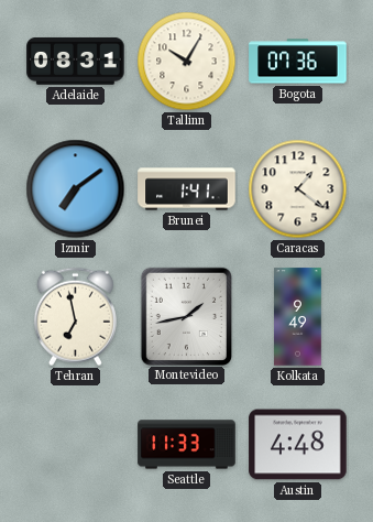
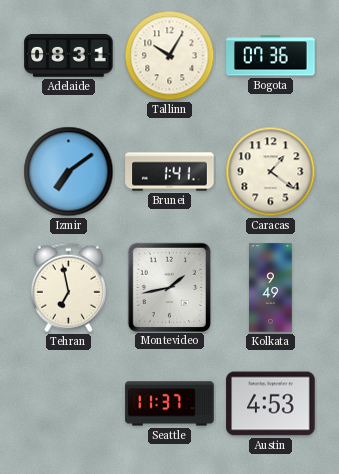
Seattle: 11:33 -> 11:37 (170, 404)
Austin: 4:48 -> 4:53 (271, 404)
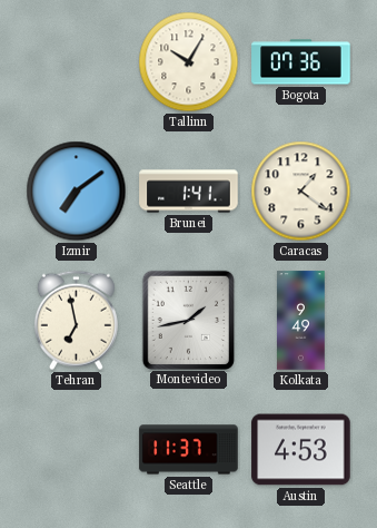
Adelaide: 08:31 -> none (69, 56)
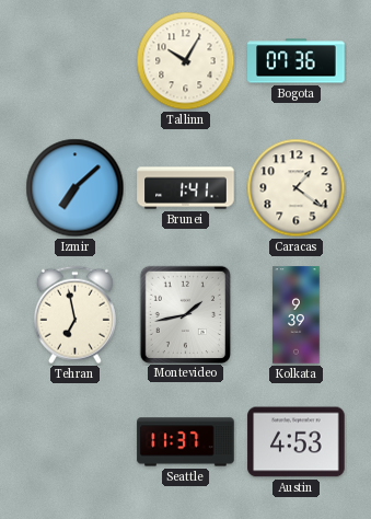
Izmir: 7:09 -> 7:08 (76, 188)
Kolkata: 9:49 -> 9:39 (297, 315)
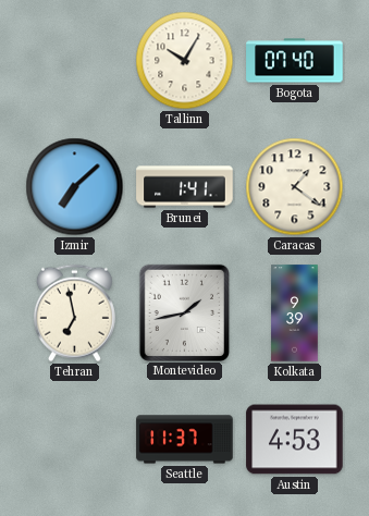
Bogota: 07:36 -> 07:40 (295, 61)
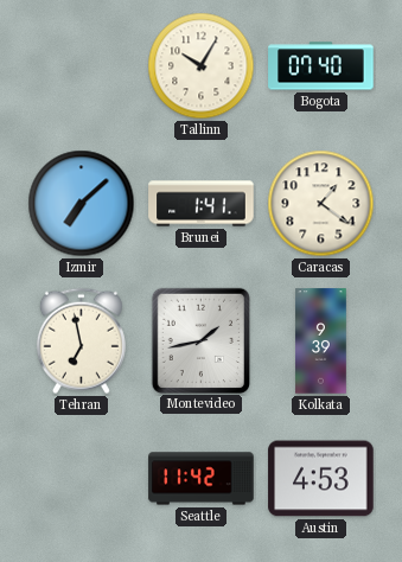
Seattle: 11:37 -> 11:42 (202, 479)
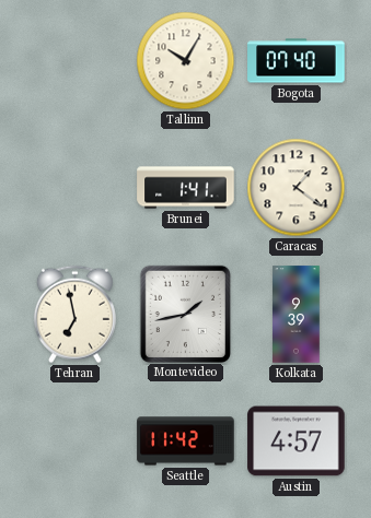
Izmir: 7:08 -> none (82, 204)
Austin: 4:53 -> 4:57 (297, 442)
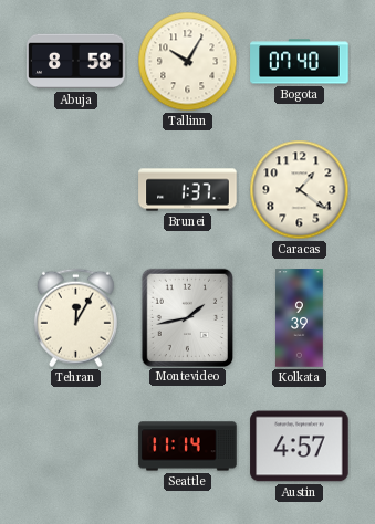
Abuja: none -> 8:58 (76, 62)
Brunei: 1:41 -> 1:37 (188, 190)
Tehran: 6:58 -> 12:05 (75, 318)
Seattle: 11:42 -> 11:14 (188, 447)
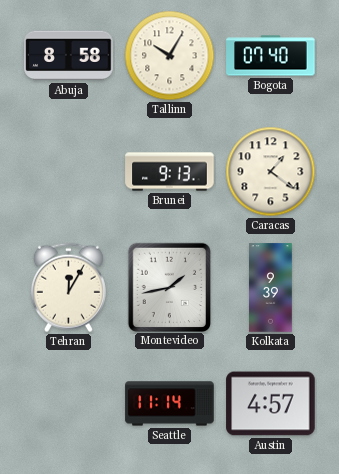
Brunei: 1:37 -> 9:13 (170, 172)
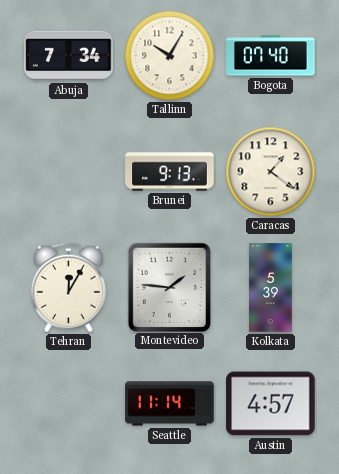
Abuja: 8:58 -> 7:34 (69, 56)
Montevideo: 1:43 -> 1:46 (169, 287)
Kolkata: 9:39 -> 5:39 (271, 288)
